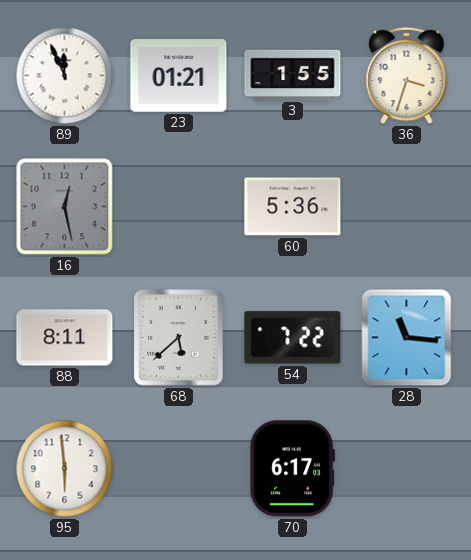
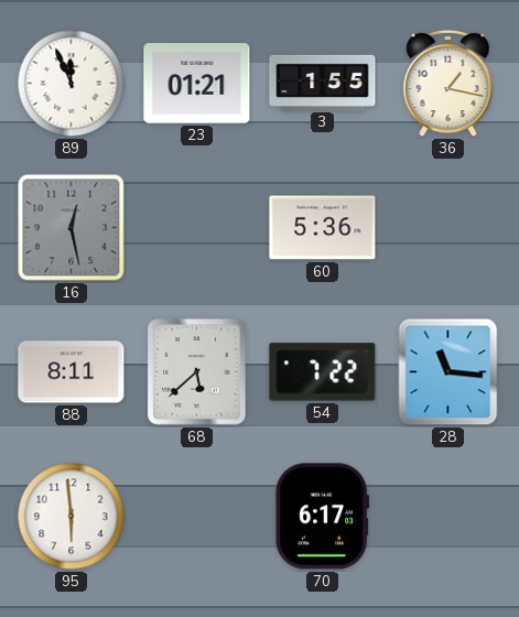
36: 3:33 -> 1:17 (448, 84)
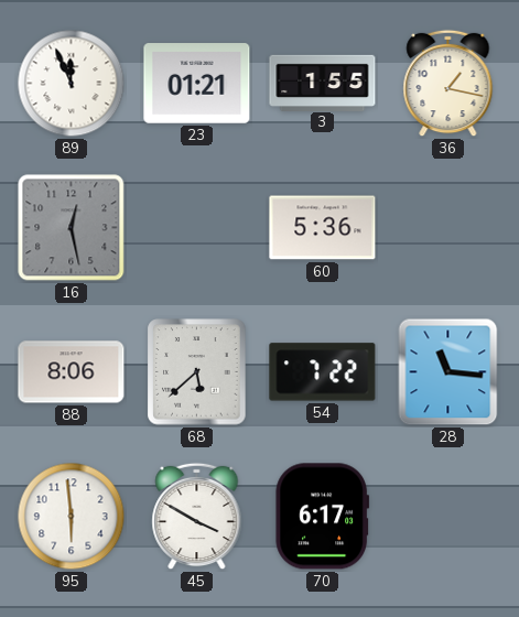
88: 8:11 -> 8:06 (72, 372)
45: none -> 3:50 (197, 517)
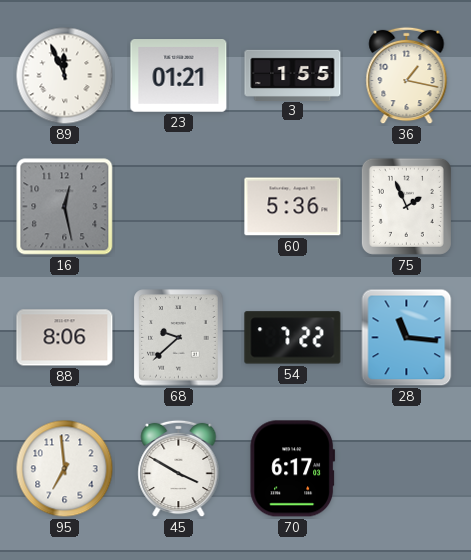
75: none -> 1:56 (406, 206)
68: 5:38 -> 9:38 (179, 338)
95: 5:59 -> 6:59 (65, 469)
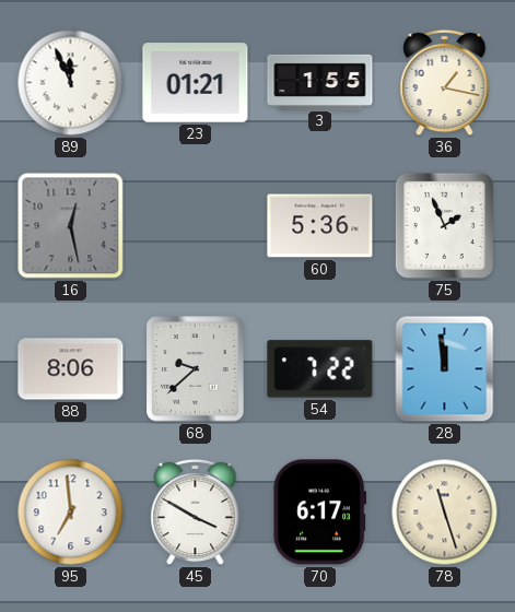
28: 11:16 -> 11:59 (445, 369)
78: none -> 11:27 (445, 513)
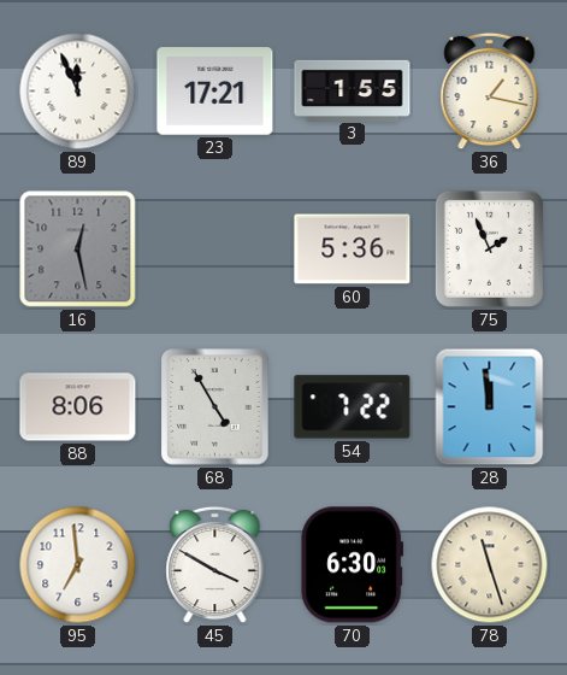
23: 01:21 -> 17:21 (215, 92)
68: 9:38 -> 4:55 (215, 407)
70: 6:17 -> 6:30 (353, 565)
